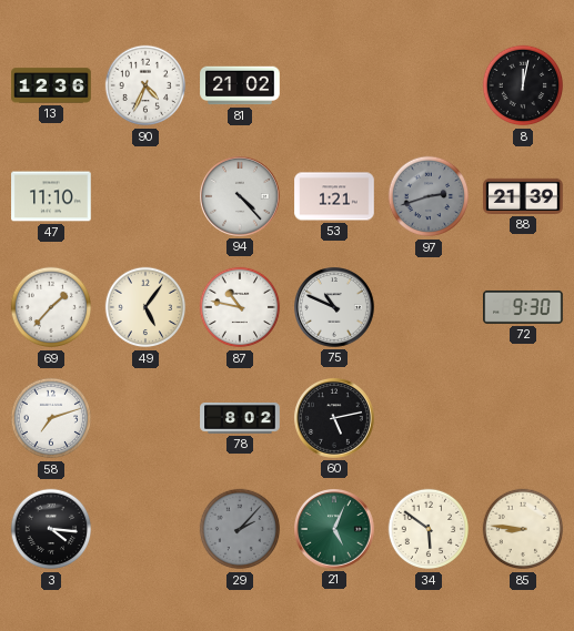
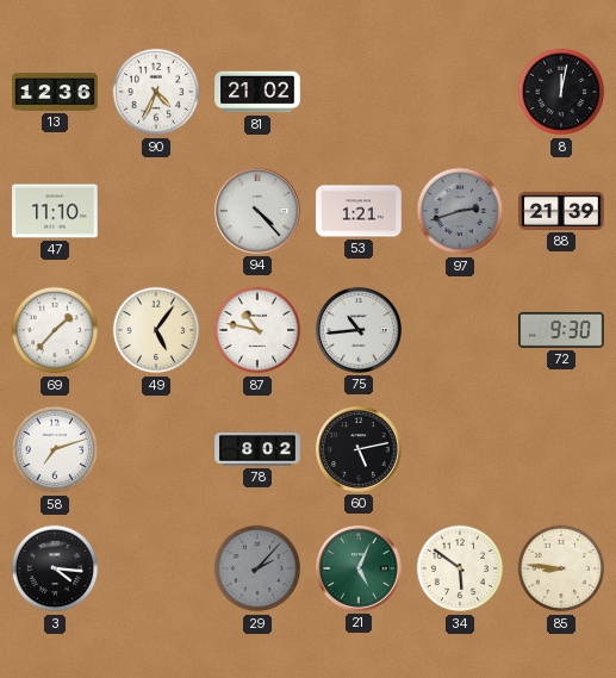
75: 10:49 -> 10:44 (360, 331)
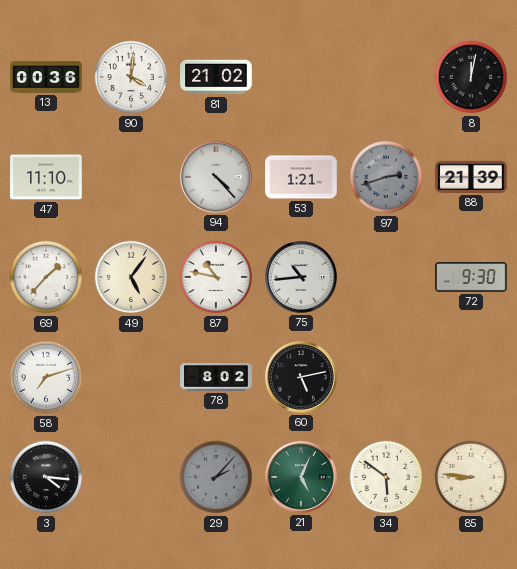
13: 12:36 -> 00:36 (46, 77)
90: 4:34 -> 4:01 (131, 77)
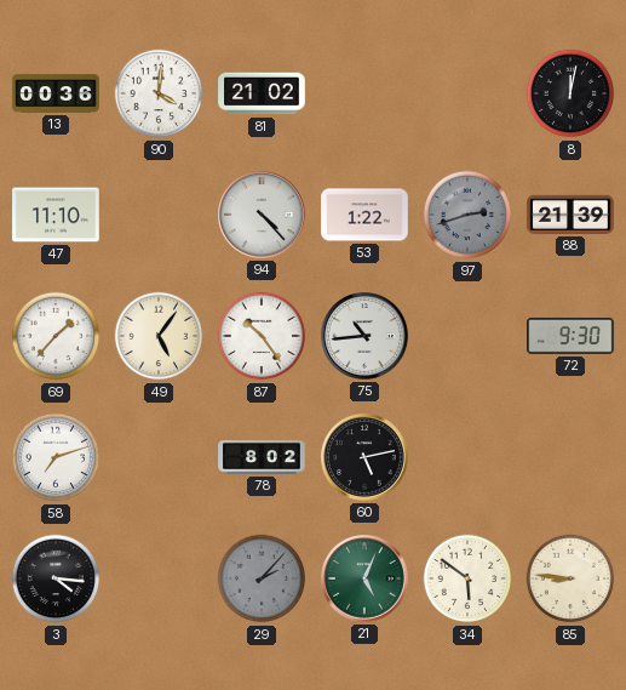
53: 1:21 -> 1:22 (364, 215)
87: 10:47 -> 10:24 (262, 336)
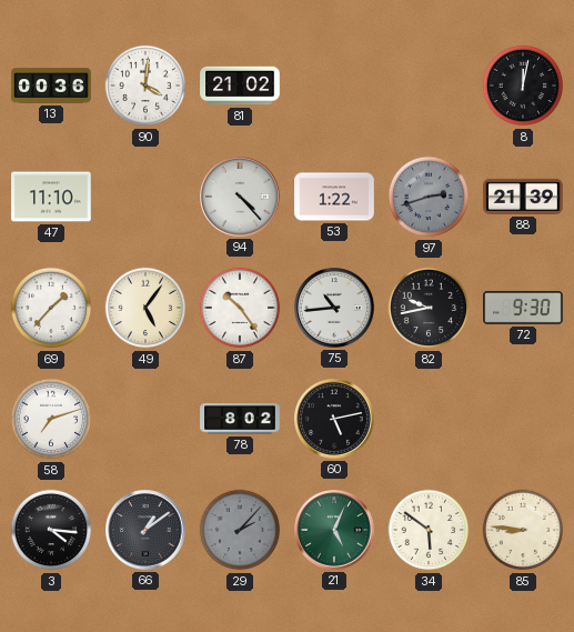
82: none -> 9:43 (429, 308)
66: none -> 1:09 (147, 531)
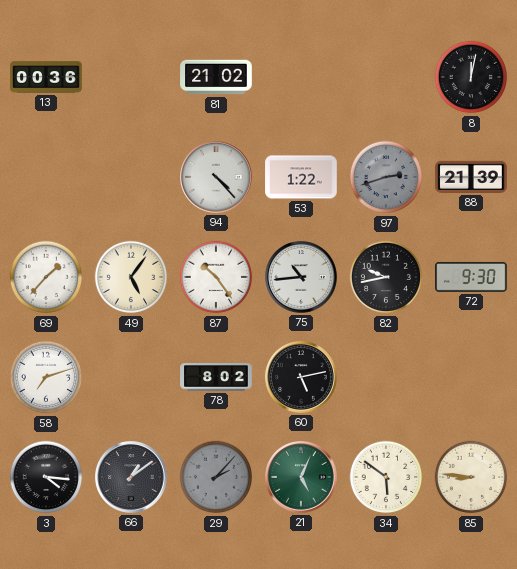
90: 4:01 -> none (145, 86)
47: 11:10 -> none (51, 197)
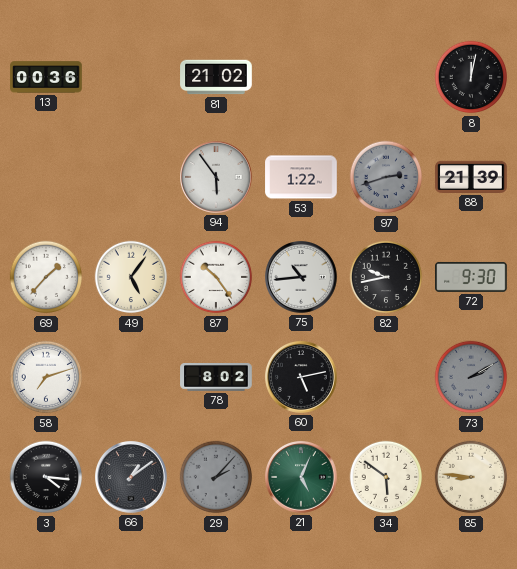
94: 4:23 -> 5:54 (217, 178)
73: none -> 2:10 (471, 377)
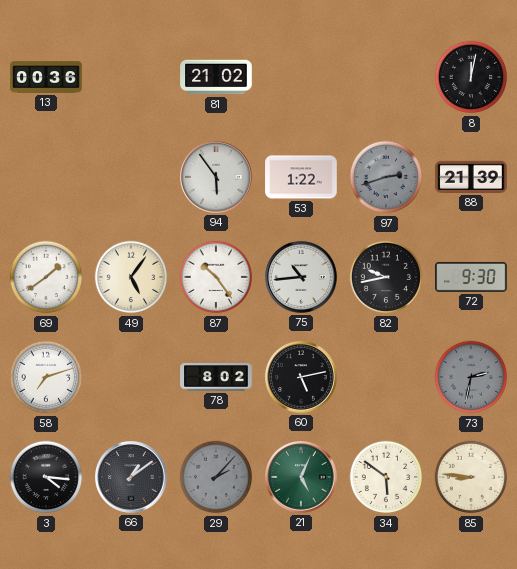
69: 1:37 -> 1:39 (46, 277)
73: 2:10 -> 2:32 (471, 377)
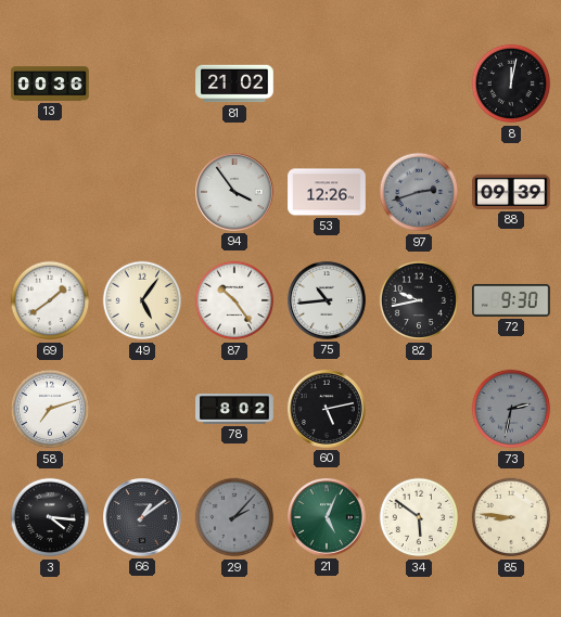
94: 5:54 -> 3:54 (235, 193)
53: 1:22 -> 12:26 (327, 192)
88: 21:39 -> 09:39 (511, 192)
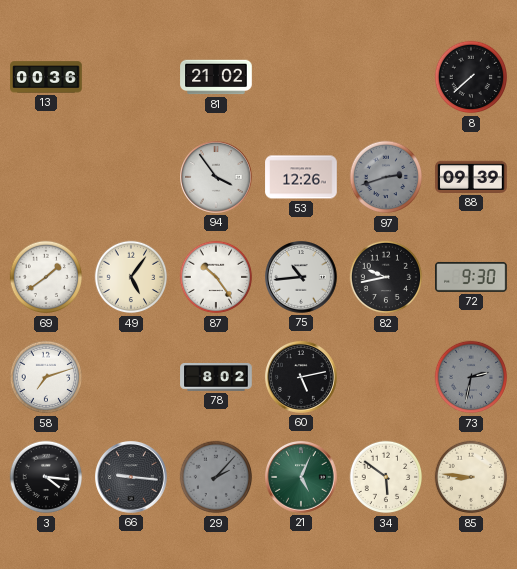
8: 12:02 -> 7:38 (471, 77)
66: 1:09 -> 9:16 (132, 478)
